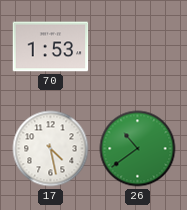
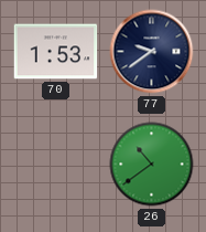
77: none -> 9:39 (152, 52)
17: 4:28 -> none (51, 149)
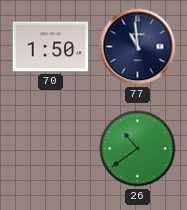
70: 1:53 -> 1:50 (51, 47)
77: 9:39 -> 10:59 (138, 47)
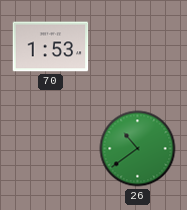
70: 1:50 -> 1:53 (51, 47)
77: 10:59 -> none (138, 47)
